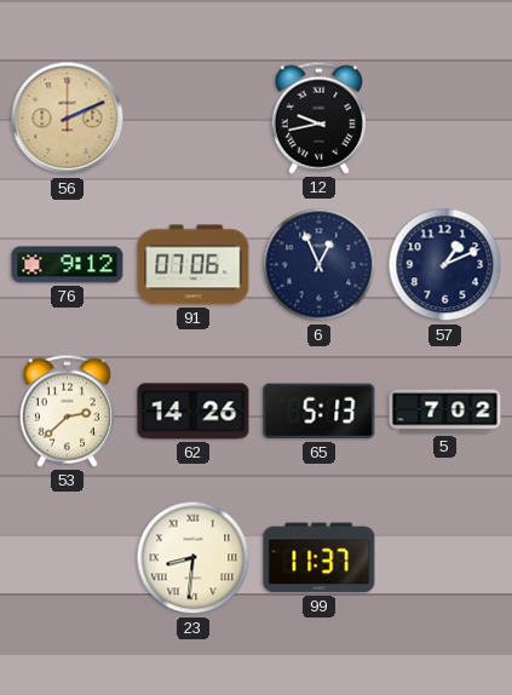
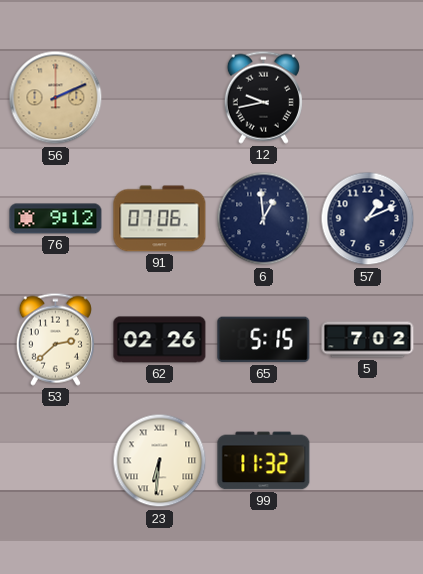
6: 12:56 -> 12:59 (264, 219)
62: 14:26 -> 02:26 (160, 340)
65: 5:13 -> 5:15 (264, 340)
23: 8:31 -> 6:31 (160, 461)
99: 11:37 -> 11:32 (264, 461)
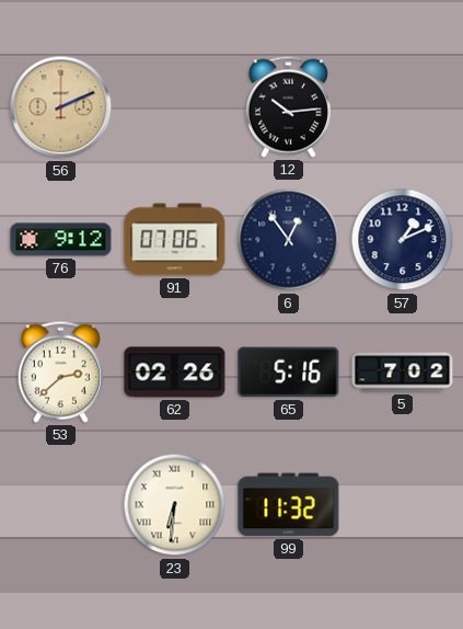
12: 9:43 -> 10:14 (288, 106)
6: 12:59 -> 12:54 (289, 240)
65: 5:15 -> 5:16 (289, 373)
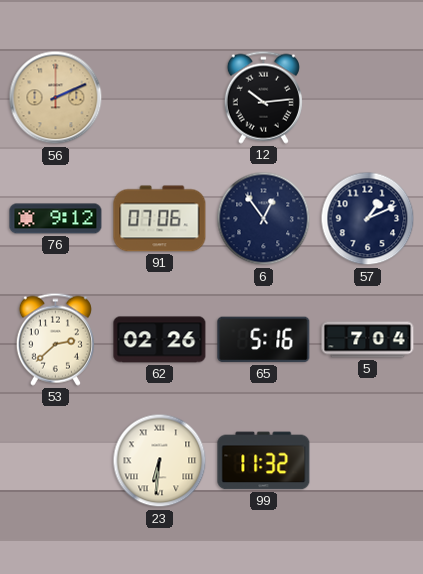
5: 7:02 -> 7:04 (368, 340)
